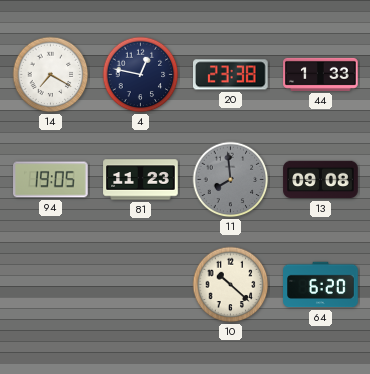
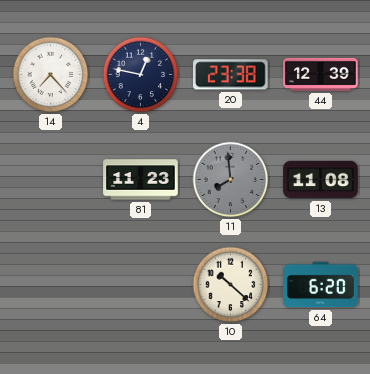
14: 7:20 -> 7:23 (51, 75)
44: 1:33 -> 12:39 (321, 74)
94: 19:05 -> none (51, 180)
13: 09:08 -> 11:08 (321, 180)
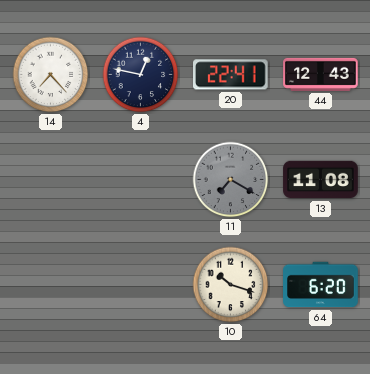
20: 23:38 -> 22:41 (231, 75)
44: 12:39 -> 12:43 (321, 74)
81: 11:23 -> none (141, 180)
11: 7:59 -> 7:20 (231, 180)
10: 10:22 -> 10:18 (231, 285)
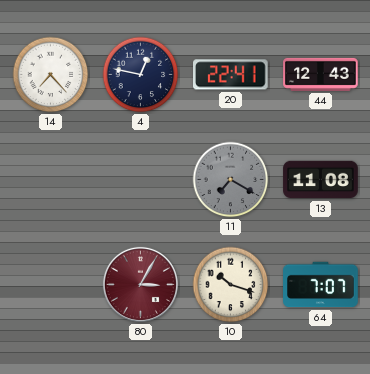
80: none -> 3:05 (140, 284)
64: 6:20 -> 7:07 (321, 285)
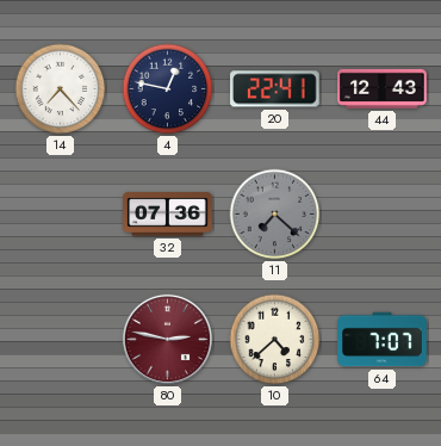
32: none -> 07:36 (168, 215)
11: 7:20 -> 7:22 (275, 215)
13: 11:08 -> none (321, 180)
80: 3:05 -> 2:47 (167, 339)
10: 10:18 -> 4:38 (275, 340)
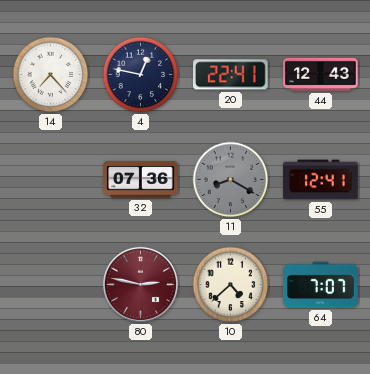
11: 7:22 -> 8:20 (231, 180)
55: none -> 12:41 (321, 180)
